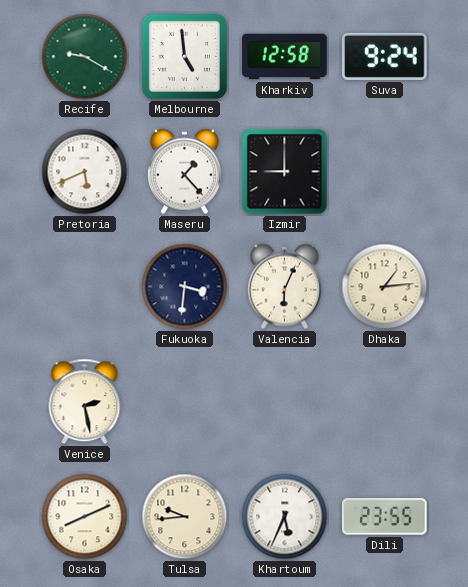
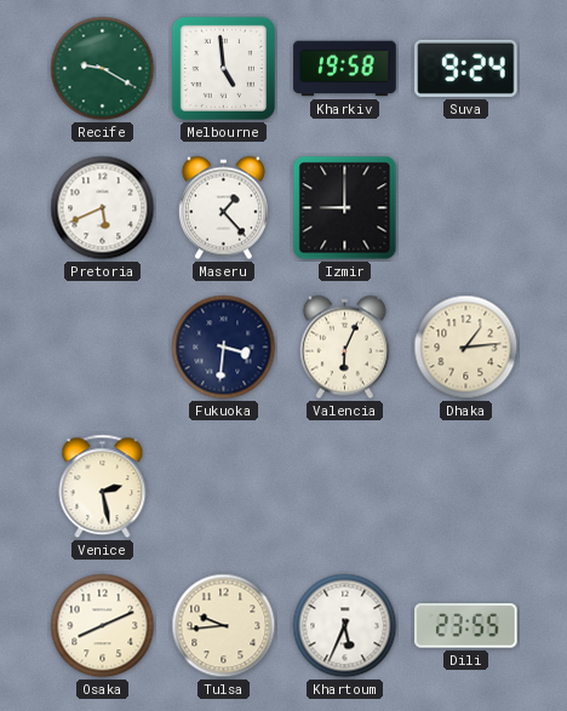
Kharkiv: 12:58 -> 19:58 (345, 69)
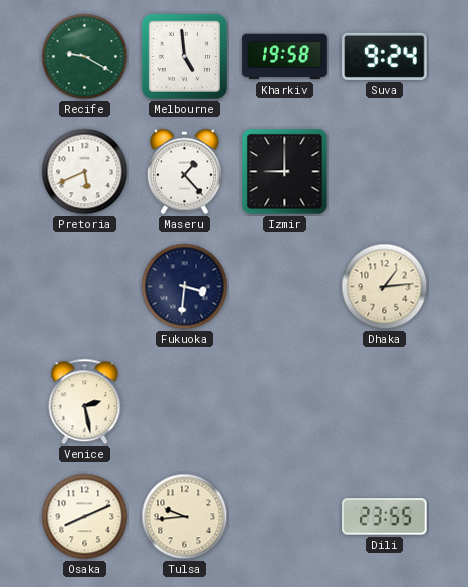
Valencia: 6:04 -> none (344, 348)
Khartoum: 5:34 -> none (345, 626)
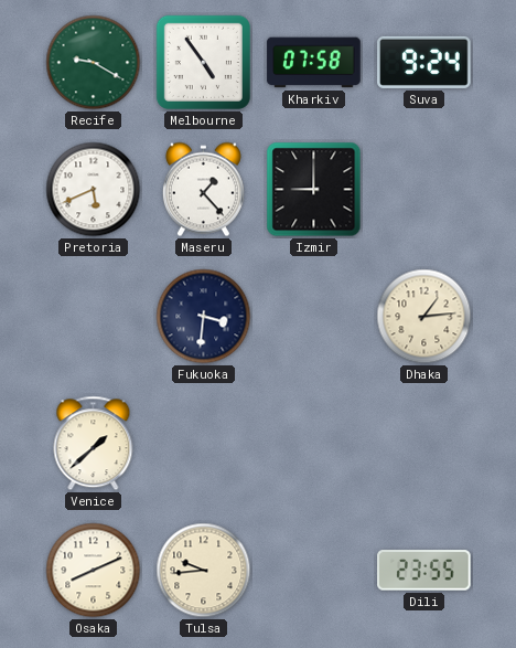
Melbourne: 4:59 -> 4:54 (203, 62)
Kharkiv: 19:58 -> 07:58 (314, 63)
Venice: 2:28 -> 1:38 (94, 444)
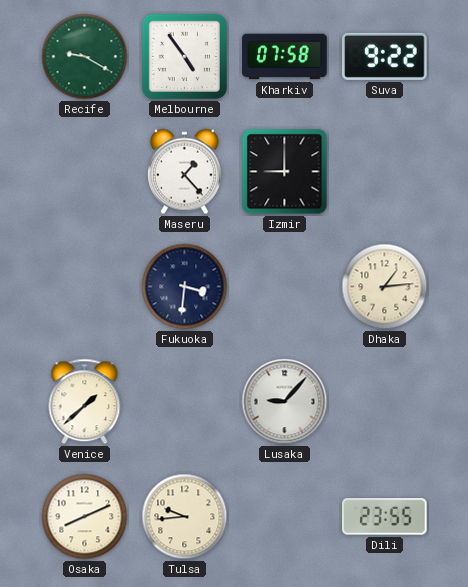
Suva: 9:24 -> 9:22 (385, 56)
Pretoria: 5:41 -> none (94, 190)
Lusaka: none -> 9:07 (285, 402)
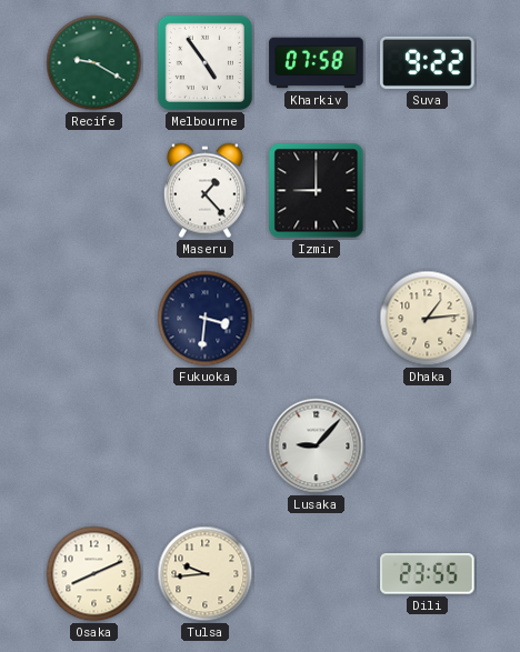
Venice: 1:38 -> none (85, 402)
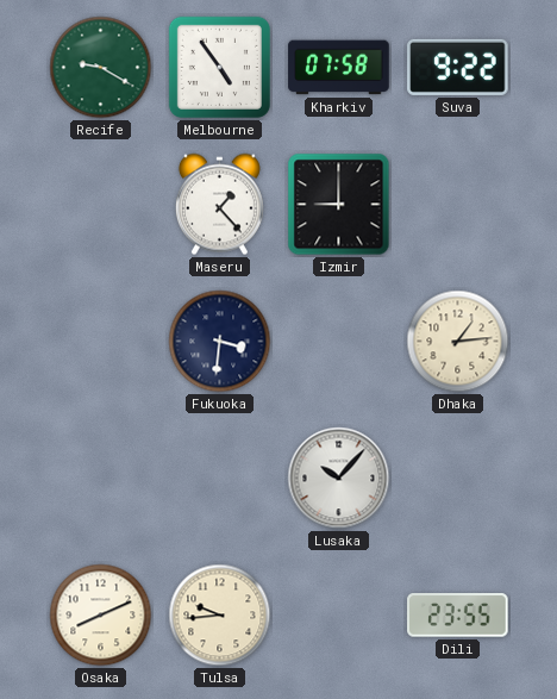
Lusaka: 9:07 -> 10:07 (339, 479)
